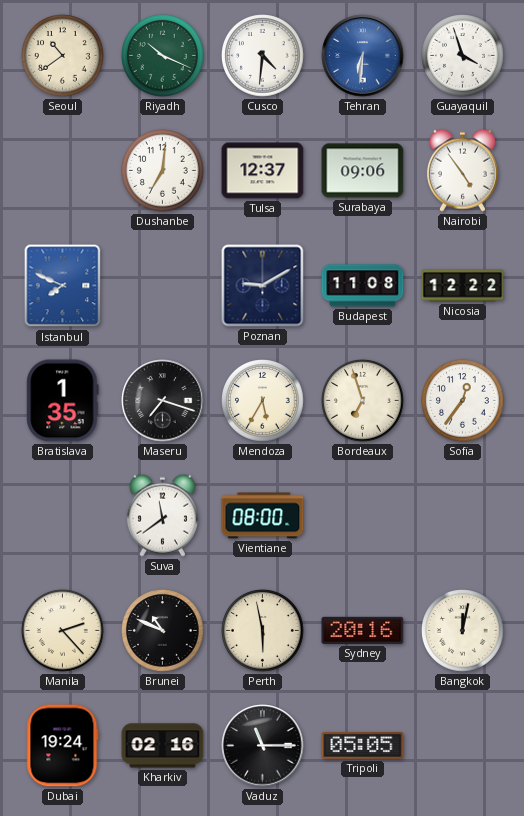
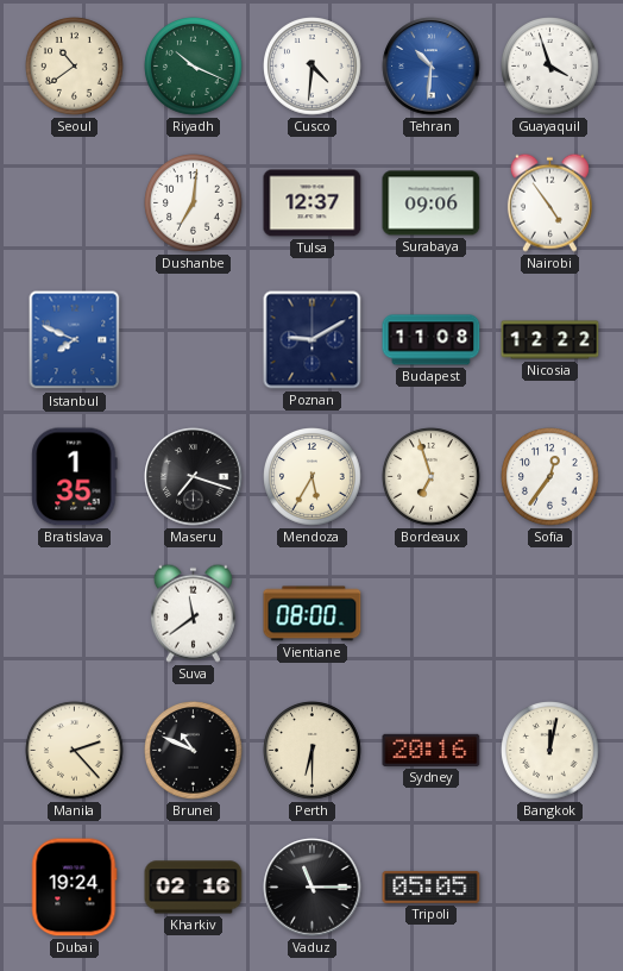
Tehran: 6:31 -> 10:31 (432, 67)
Perth: 5:58 -> 6:30 (313, 751)
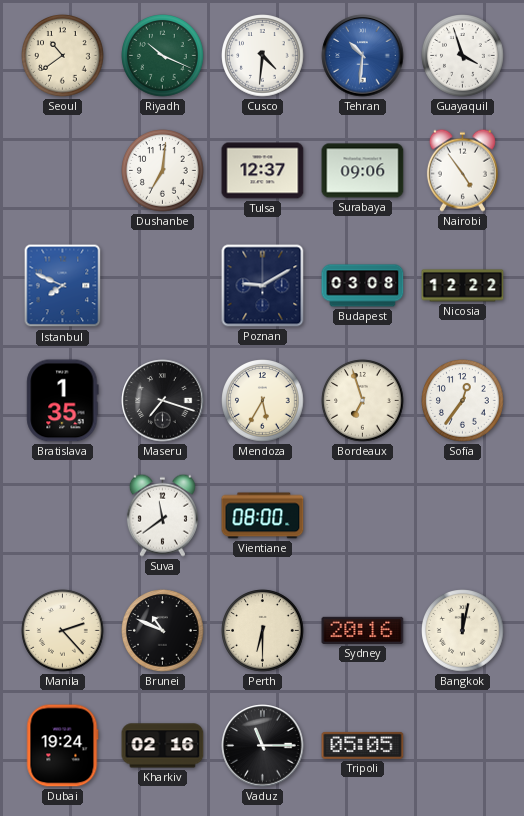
Budapest: 11:08 -> 03:08 (363, 286)
